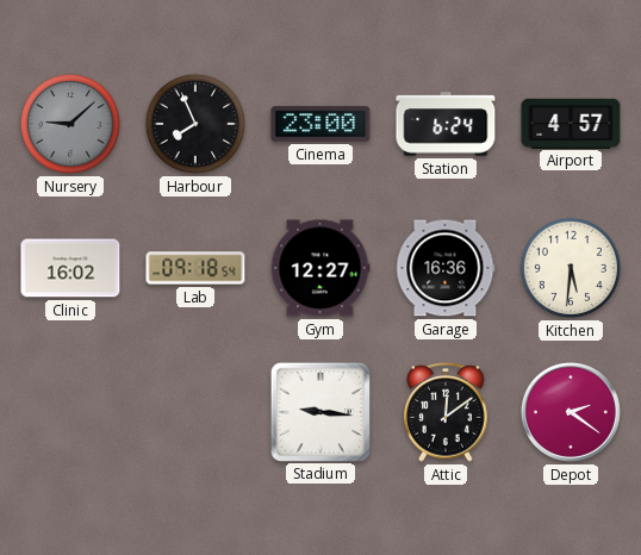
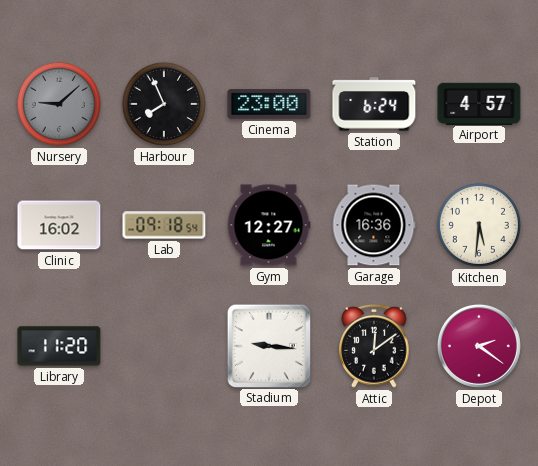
Library: none -> 11:20 (59, 346)
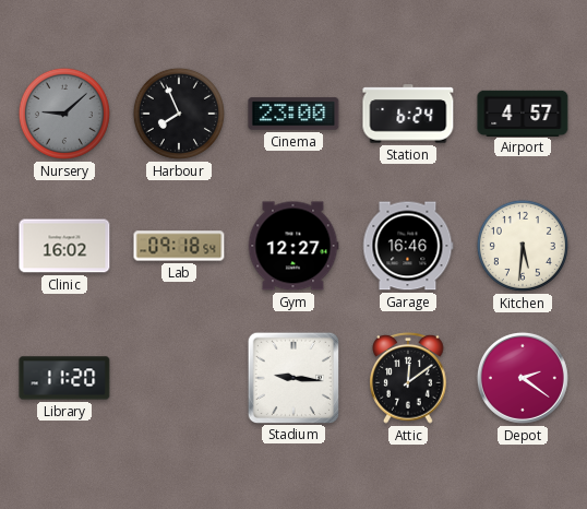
Garage: 16:36 -> 16:46 (408, 246)
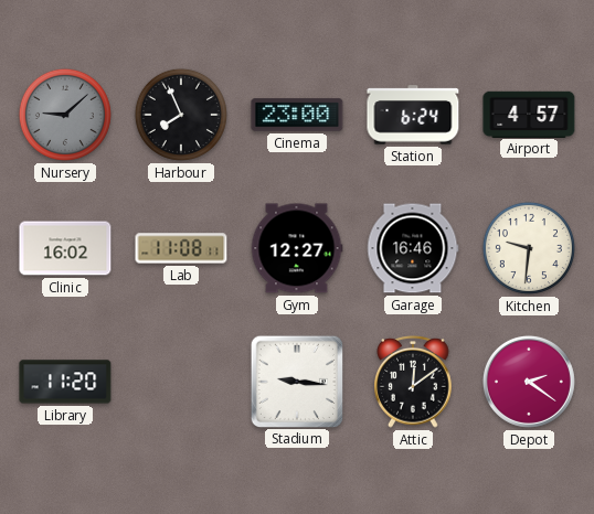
Lab: 09:18 -> 11:08 (181, 248)
Kitchen: 5:31 -> 9:31 (529, 248)
